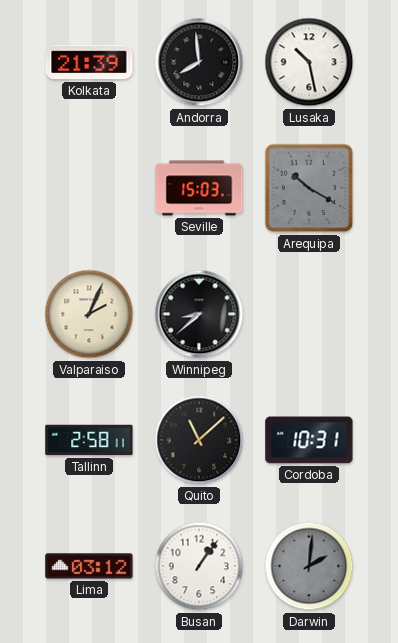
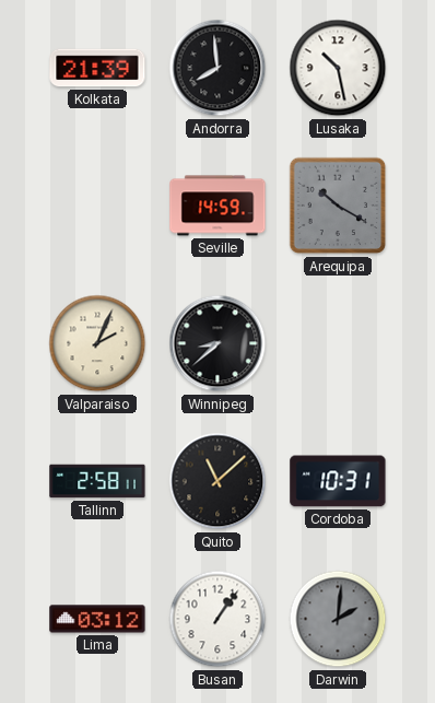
Seville: 15:03 -> 14:59 (217, 206)
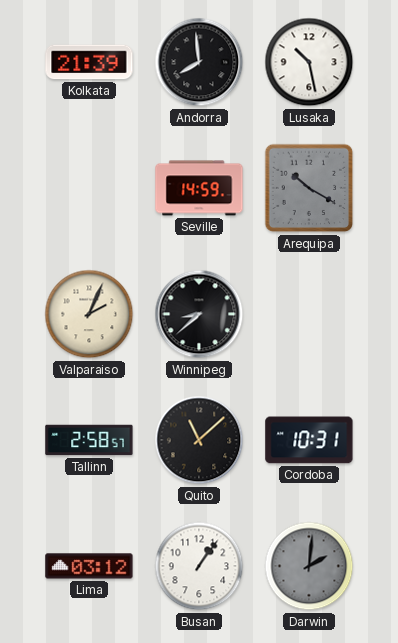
Tallinn: 2:58:11 -> 2:58:57 (89, 440)
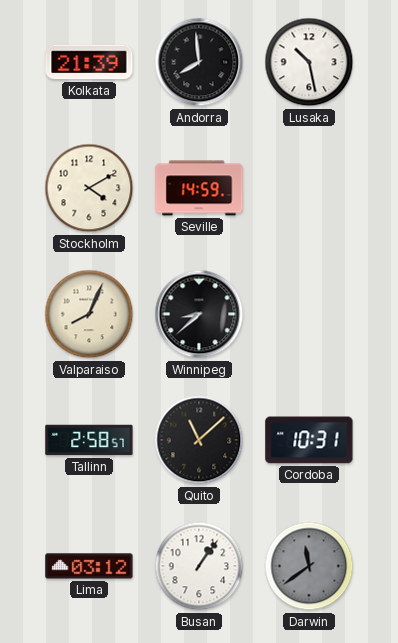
Stockholm: none -> 4:10 (89, 188)
Arequipa: 10:20 -> none (309, 188)
Valparaiso: 2:04 -> 8:04 (89, 314)
Darwin: 2:01 -> 11:39 (309, 566)
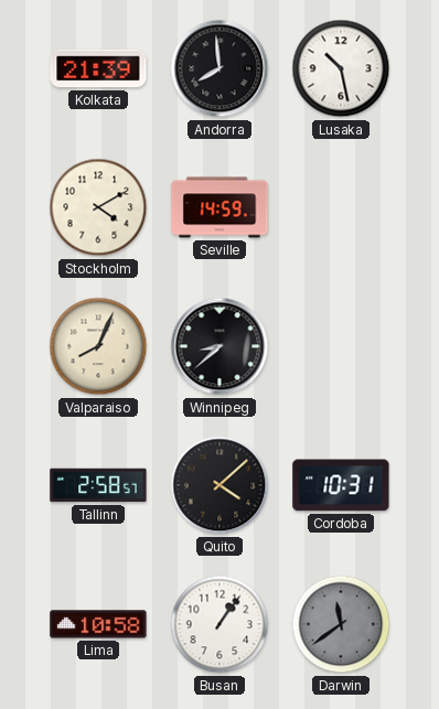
Quito: 11:08 -> 4:08 (219, 485)
Lima: 03:12 -> 10:58 (98, 624)
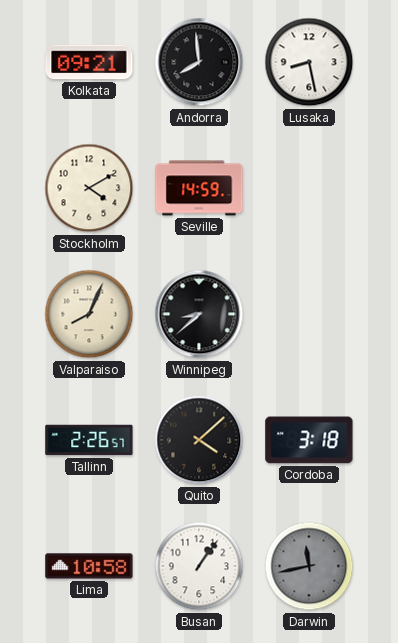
Kolkata: 21:39 -> 09:21 (89, 62)
Lusaka: 10:28 -> 8:28 (309, 62)
Tallinn: 2:58 -> 2:26 (89, 440)
Cordoba: 10:31 -> 3:18 (309, 440)
Darwin: 11:39 -> 11:43 (309, 566)
